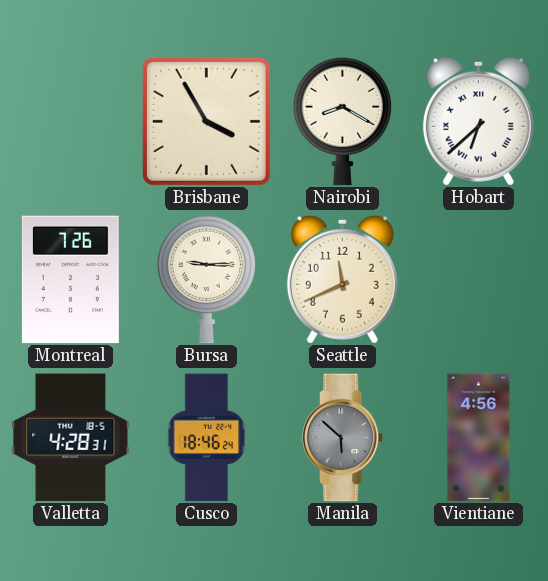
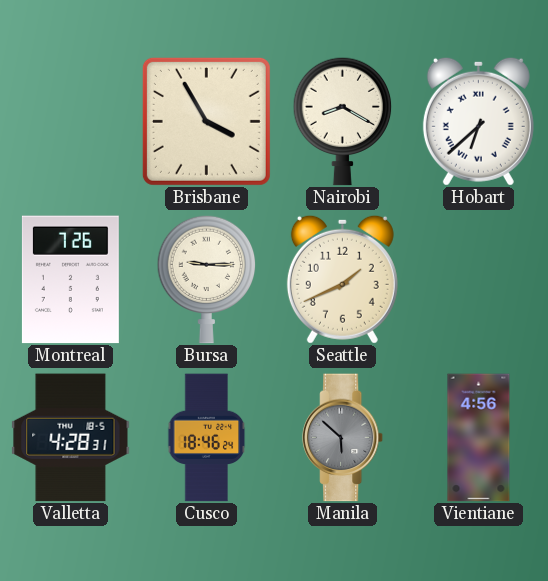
Seattle: 11:41 -> 1:41 (342, 279)
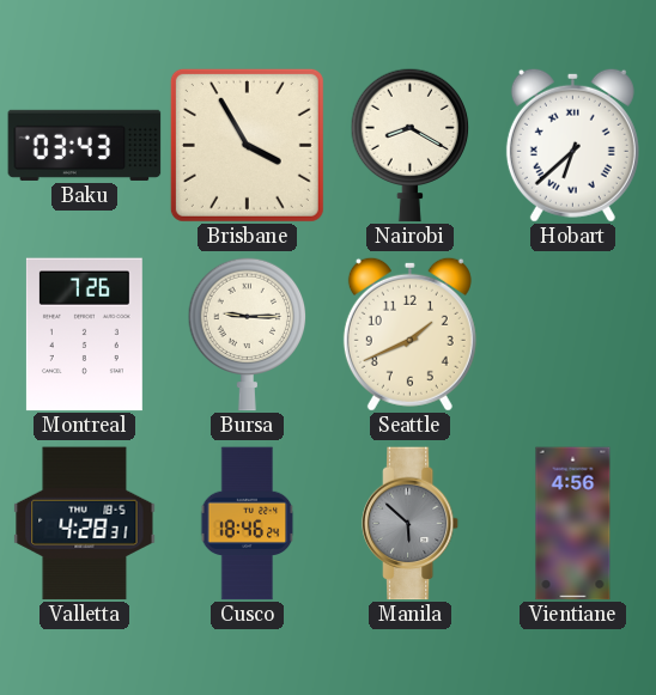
Baku: none -> 03:43 (85, 145)
